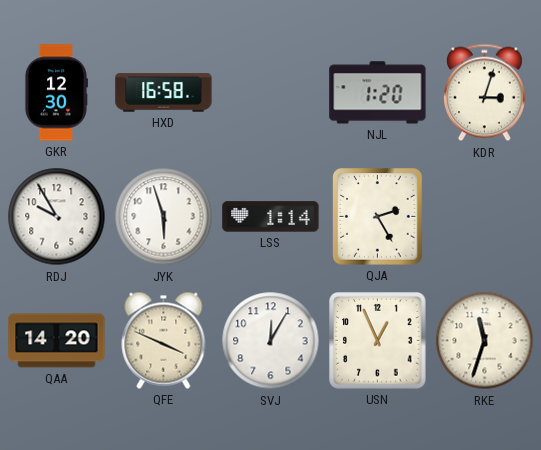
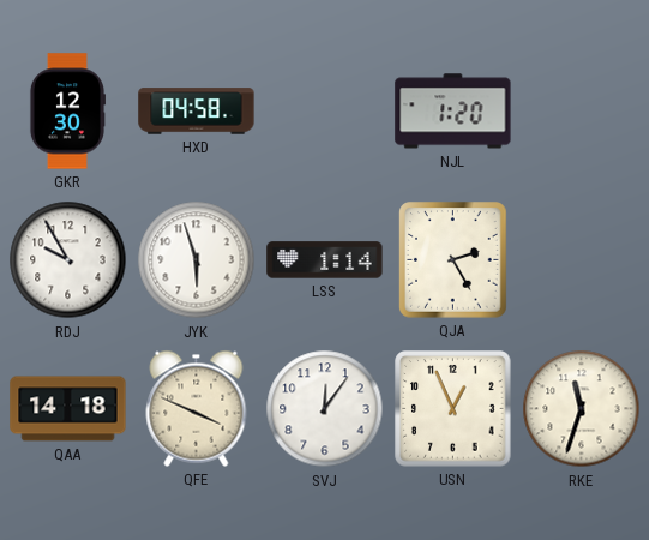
HXD: 16:58 -> 04:58 (197, 112)
KDR: 3:03 -> none (484, 93)
QAA: 14:20 -> 14:18 (68, 409)
SVJ: 12:05 -> 12:06 (325, 409)
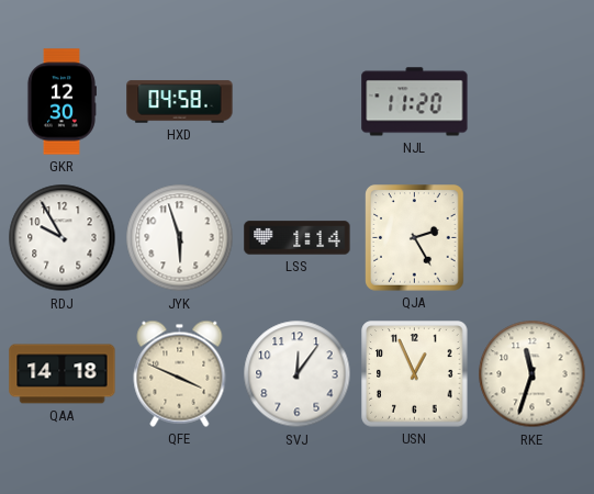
NJL: 1:20 -> 11:20 (415, 102)
